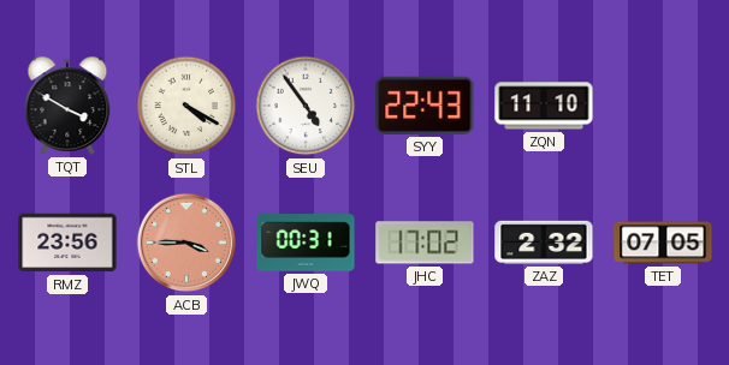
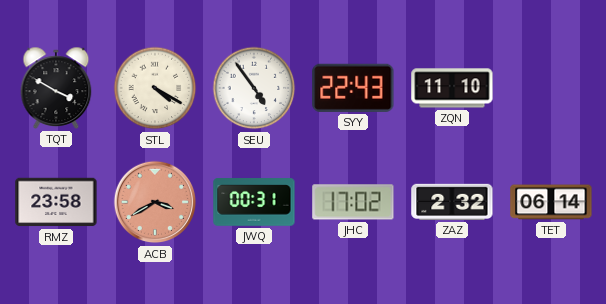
RMZ: 23:56 -> 23:58 (56, 202)
ACB: 3:45 -> 3:40 (155, 202)
TET: 07:05 -> 06:14 (551, 202)
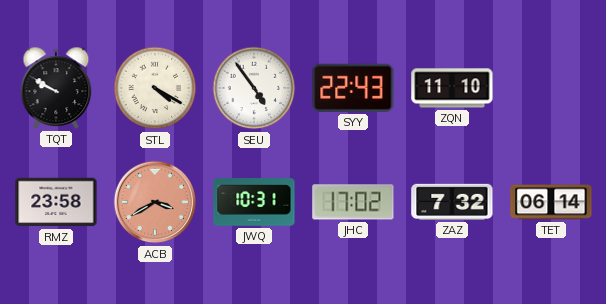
TQT: 3:50 -> 9:50 (56, 88)
JWQ: 00:31 -> 10:31 (254, 202)
ZAZ: 2:32 -> 7:32 (452, 202)
